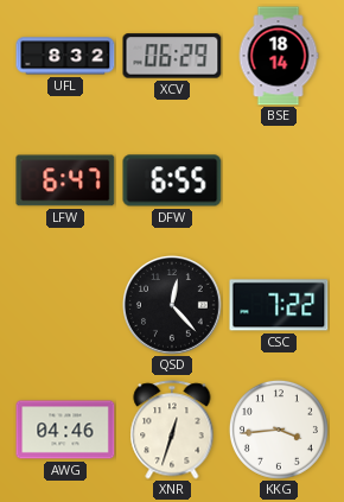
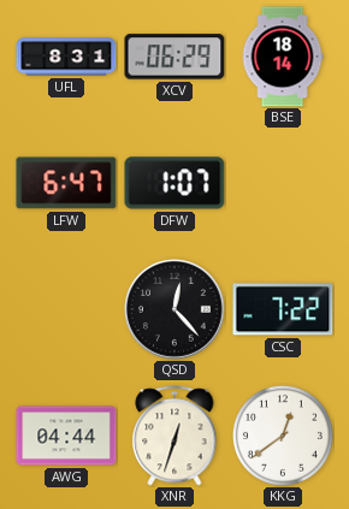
UFL: 8:32 -> 8:31 (66, 57)
DFW: 6:55 -> 1:07 (174, 183)
AWG: 04:46 -> 04:44 (66, 436)
KKG: 3:44 -> 12:39 (283, 436)
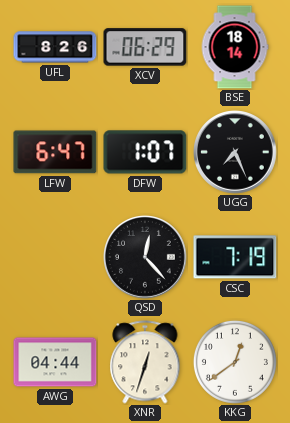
UFL: 8:31 -> 8:26 (55, 47)
UGG: none -> 7:26 (236, 153)
CSC: 7:22 -> 7:19 (235, 257)
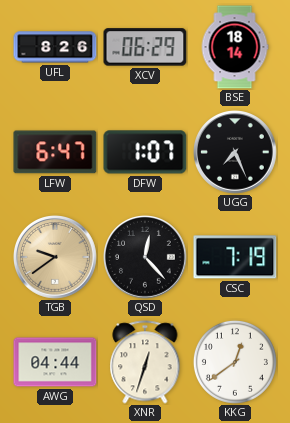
TGB: none -> 9:39 (56, 258)
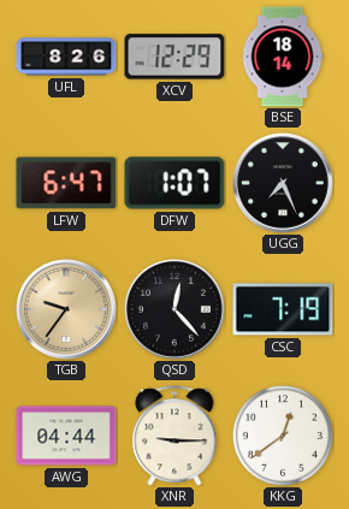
XCV: 06:29 -> 12:29 (174, 57)
TGB: 9:39 -> 9:36 (67, 310)
XNR: 12:33 -> 9:15 (174, 436)
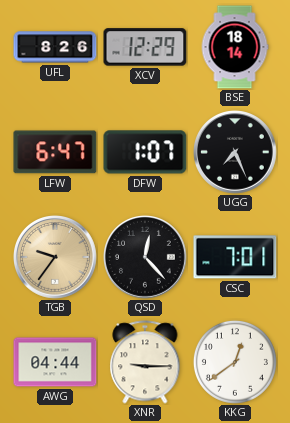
CSC: 7:19 -> 7:01 (235, 257)
